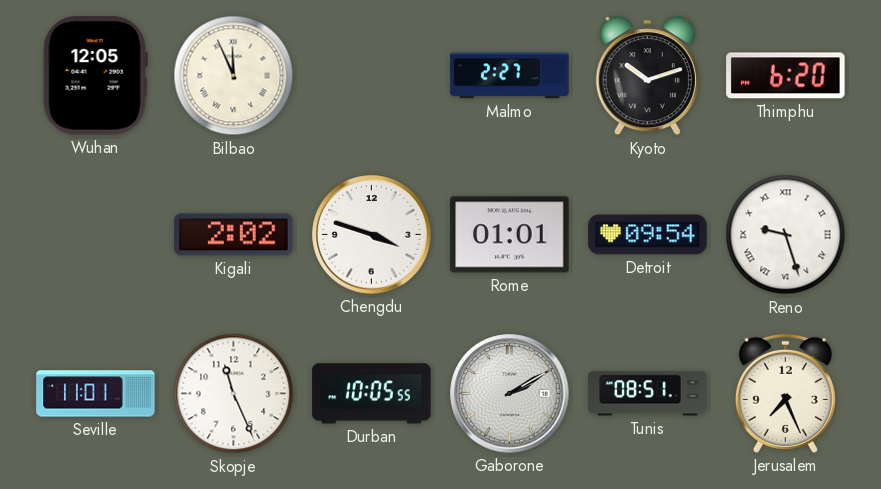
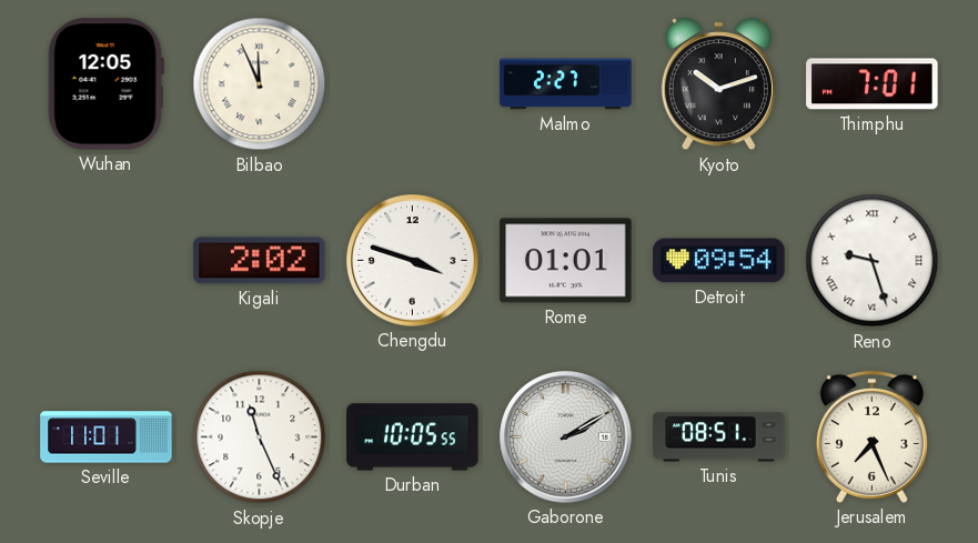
Thimphu: 6:20 -> 7:01 (873, 84)
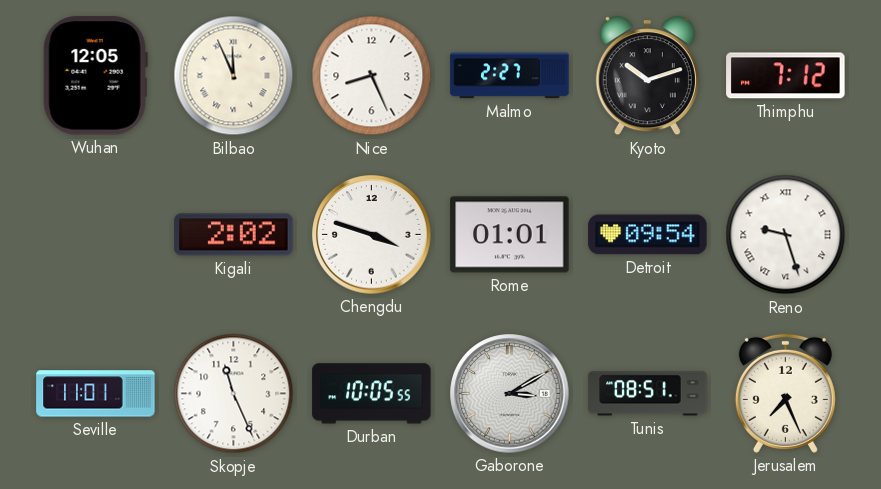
Nice: none -> 8:26 (372, 76)
Thimphu: 7:01 -> 7:12 (786, 76)
Gaborone: 2:10 -> 3:10 (510, 394)
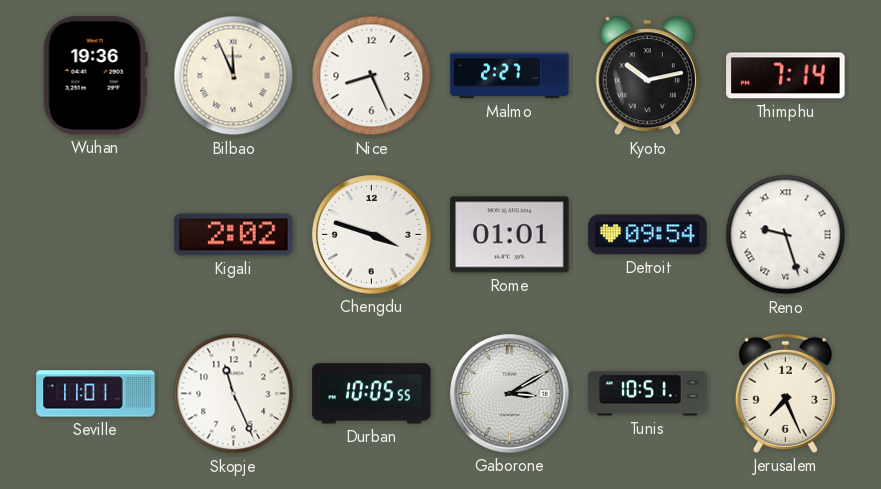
Wuhan: 12:05 -> 19:36 (95, 76)
Kyoto: 10:12 -> 10:13 (647, 76)
Thimphu: 7:12 -> 7:14 (786, 76)
Tunis: 08:51 -> 10:51 (648, 394)
